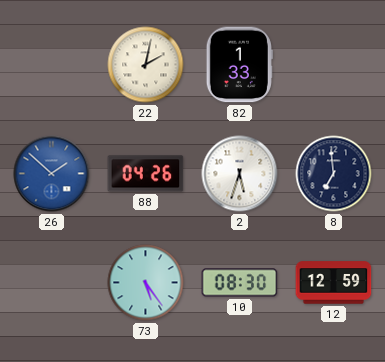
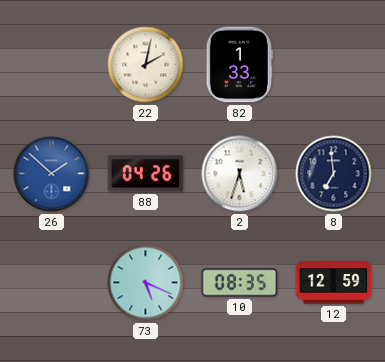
73: 5:24 -> 5:19 (146, 283)
10: 08:30 -> 08:35 (240, 283)
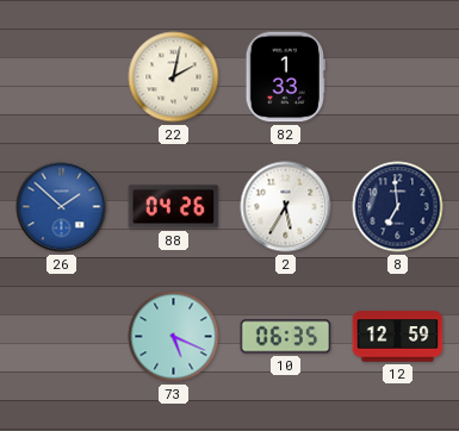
2: 5:33 -> 5:35 (286, 207)
10: 08:35 -> 06:35 (286, 337)
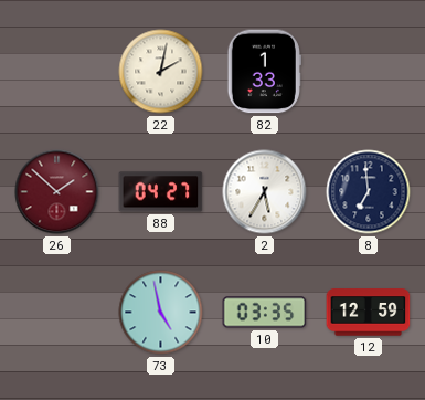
26 dial: blue -> burgundy (57, 192)
88: 04:26 -> 04:27 (161, 192)
73: 5:19 -> 4:58 (161, 313)
10: 06:35 -> 03:35 (265, 313)
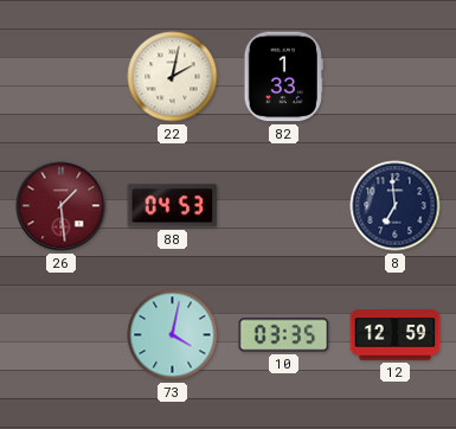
26: 1:52 -> 1:29 (62, 206)
88: 04:27 -> 04:53 (173, 206)
2: 5:35 -> none (265, 192)
73: 4:58 -> 4:02 (173, 335)
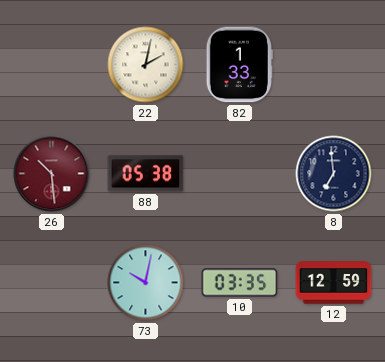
26: 1:29 -> 10:29 (52, 174)
88: 04:53 -> 05:38 (146, 174)
73: 4:02 -> 10:02 (146, 283)
